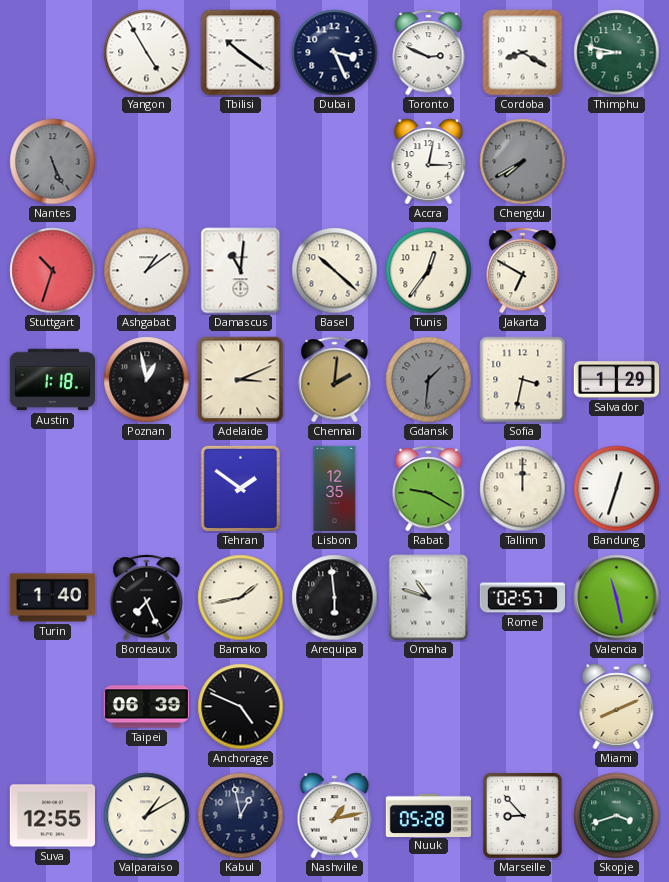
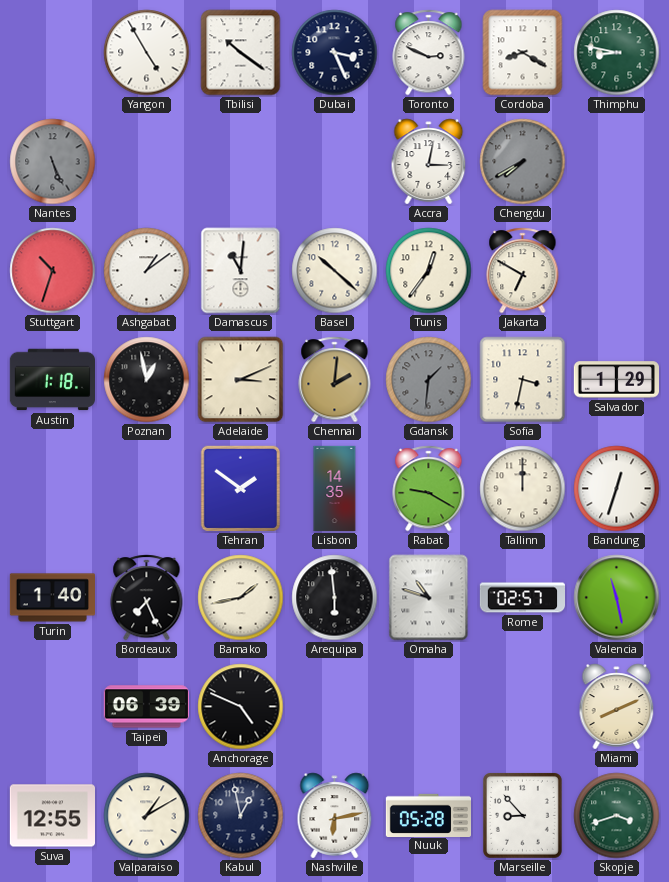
Lisbon: 12:35 -> 14:35 (335, 489)
Nashville: 1:13 -> 6:13 (335, 816)
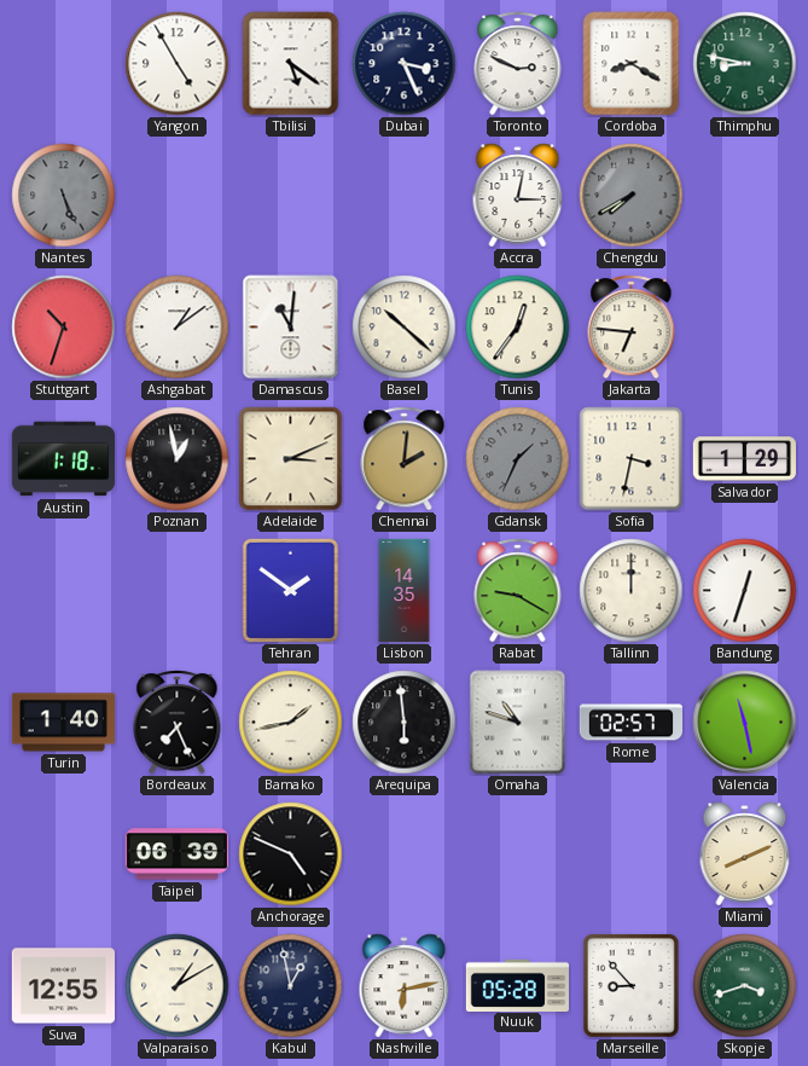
Tbilisi: 10:21 -> 5:21 (291, 64)
Jakarta: 6:50 -> 6:46 (632, 328)
Gdansk: 1:31 -> 1:34 (518, 459)
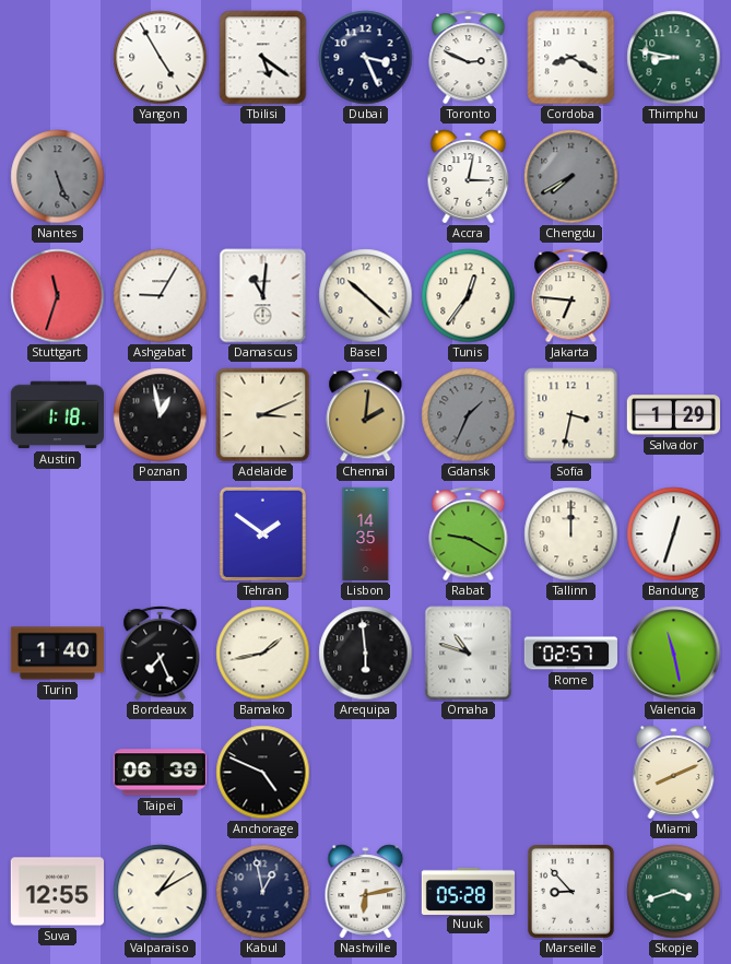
Stuttgart: 10:33 -> 11:33 (58, 296)
Ashgabat: 1:09 -> 9:05 (161, 296)
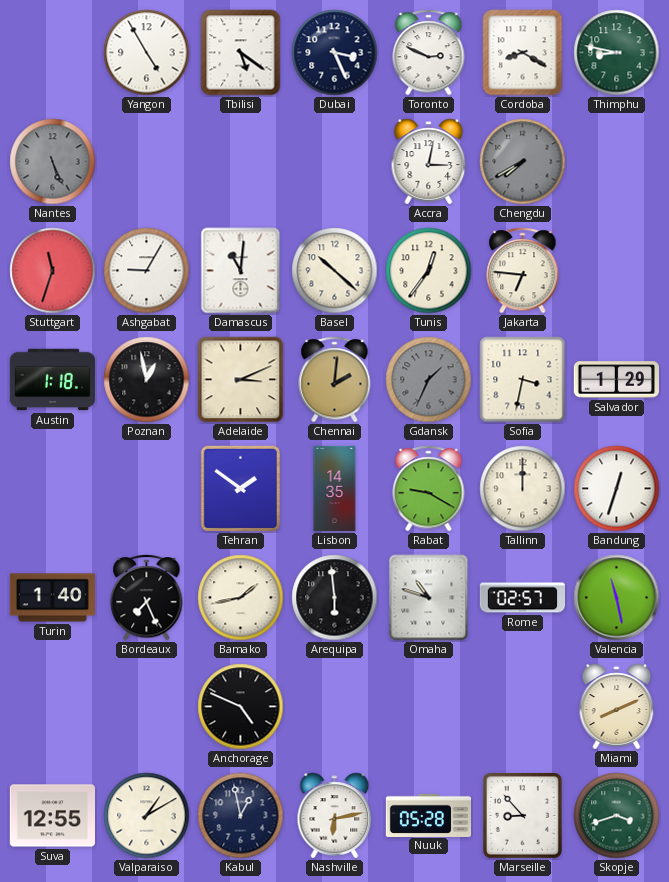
Taipei: 06:39 -> none (160, 773)
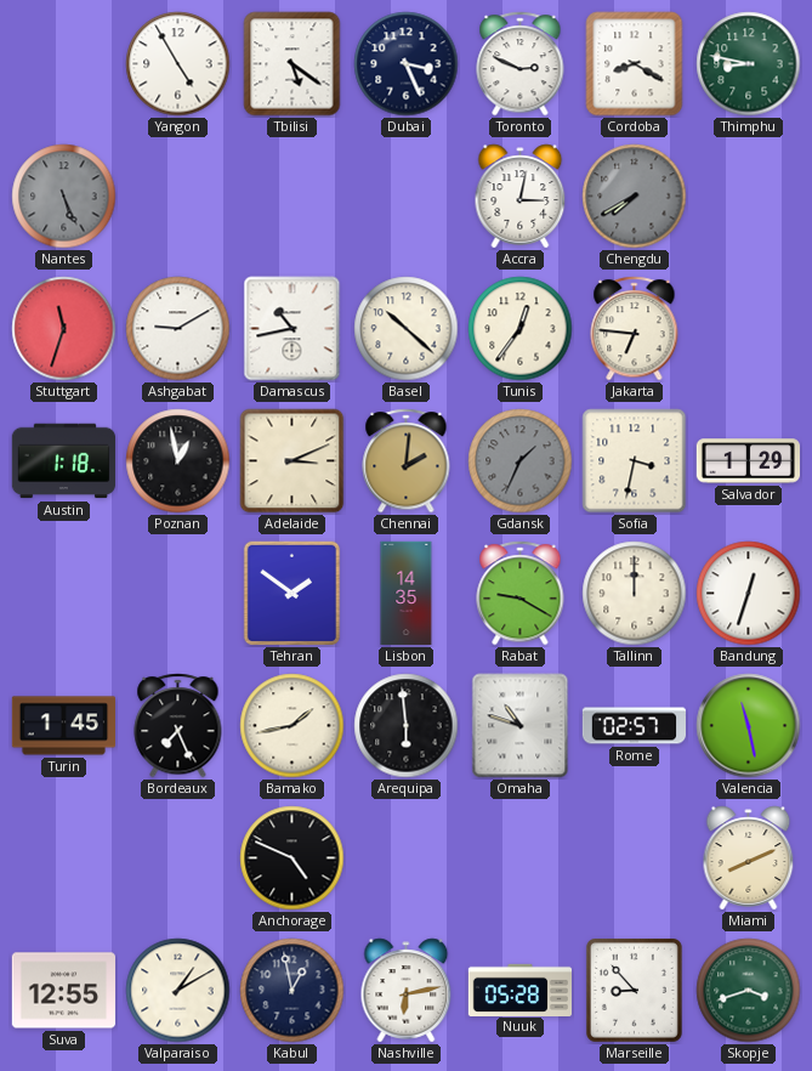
Ashgabat: 9:05 -> 9:10 (178, 329)
Damascus: 11:01 -> 10:43 (293, 329)
Turin: 1:40 -> 1:45 (63, 726)
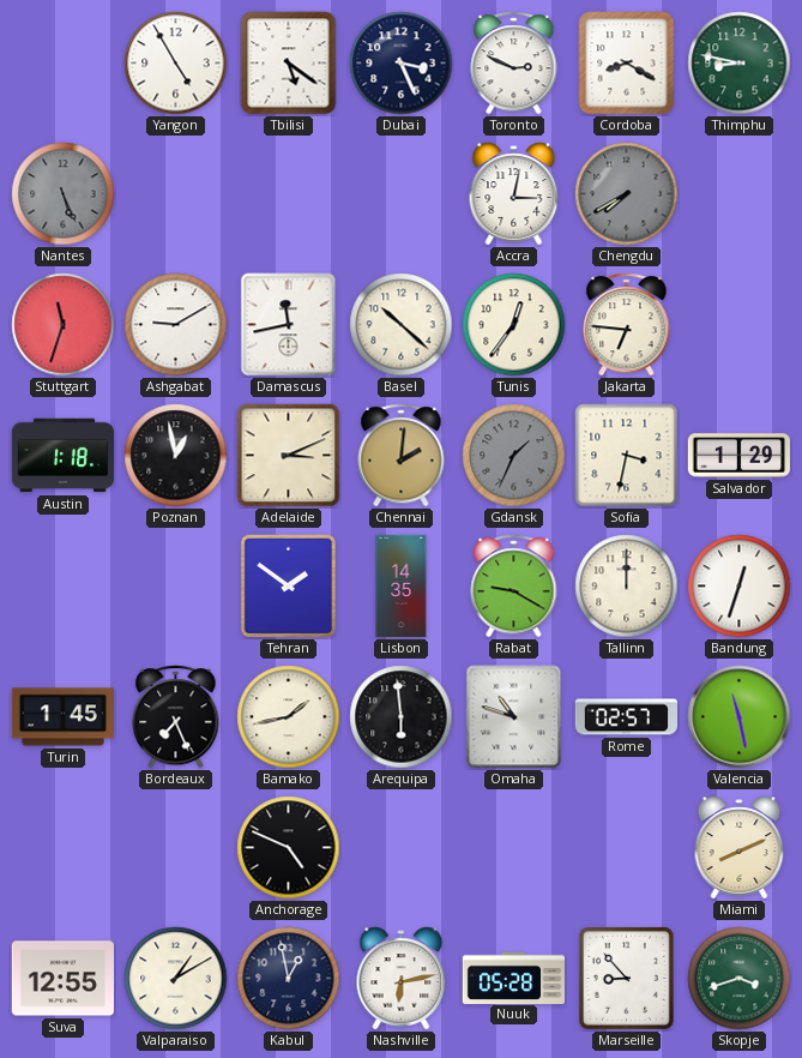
Damascus: 10:43 -> 11:43 (289, 325)
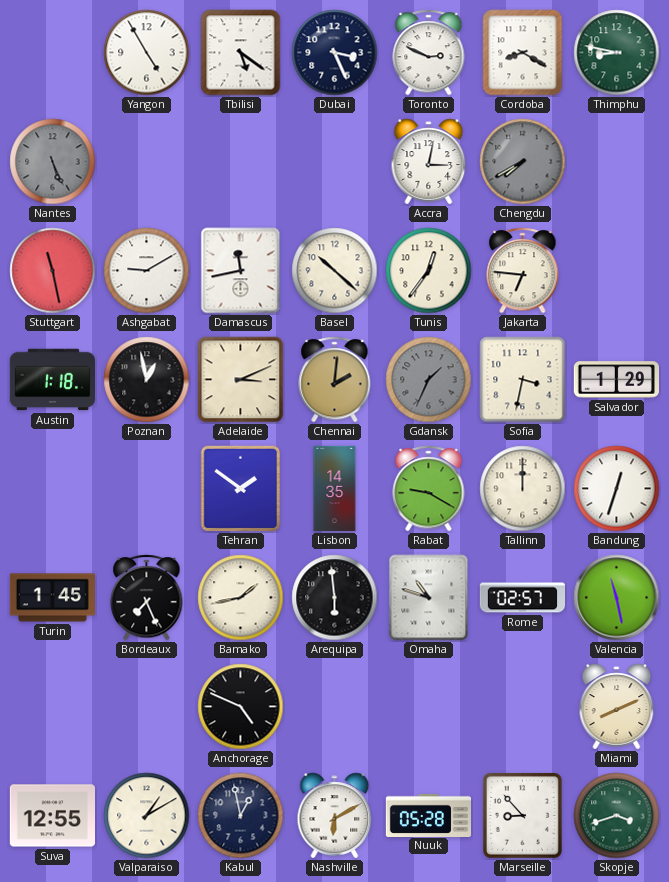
Stuttgart: 11:33 -> 11:28 (53, 271)
Nashville: 6:13 -> 6:10 (335, 816)
